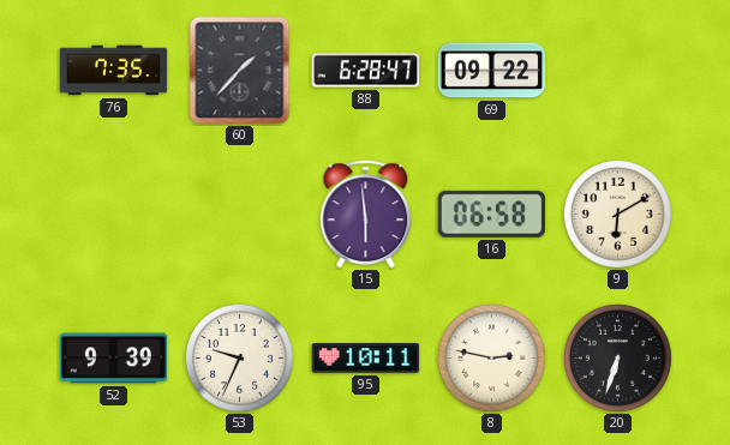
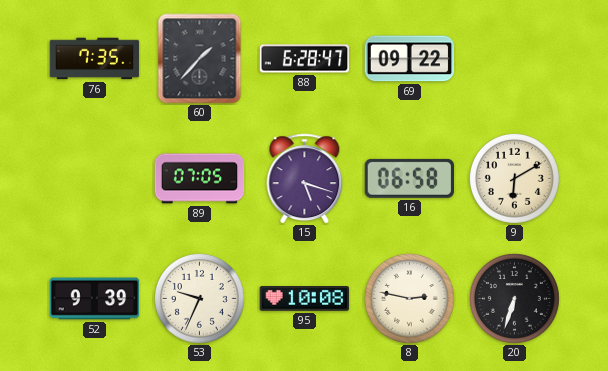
89: none -> 07:05 (200, 179)
15: 5:59 -> 5:18 (305, 179)
95: 10:11 -> 10:08 (305, 299)
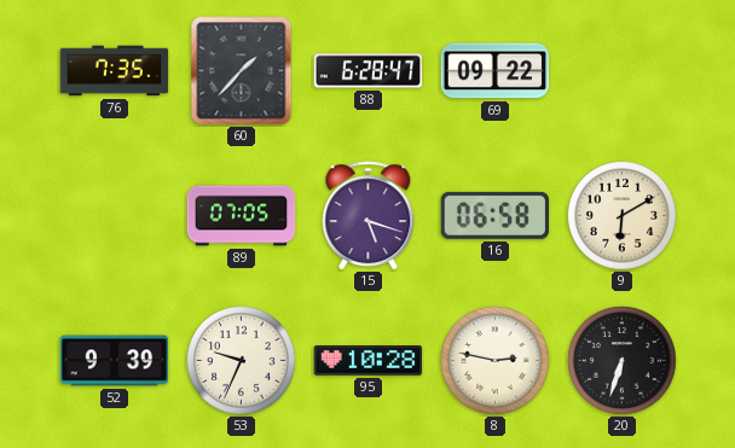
95: 10:08 -> 10:28 (369, 361)
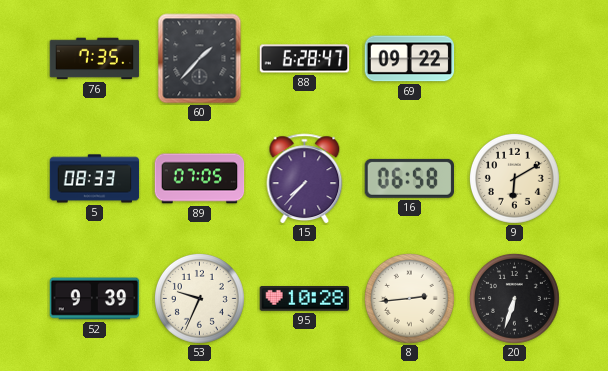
5: none -> 08:33 (95, 179)
15: 5:18 -> 7:37 (305, 179)
8: 2:47 -> 2:44 (409, 298)
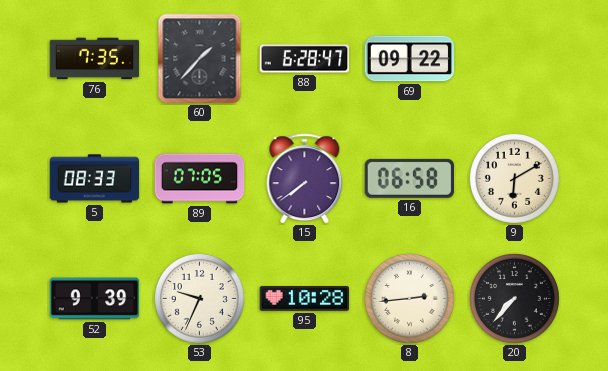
15: 7:37 -> 7:39 (305, 179)
20: 6:33 -> 7:37 (514, 298)
